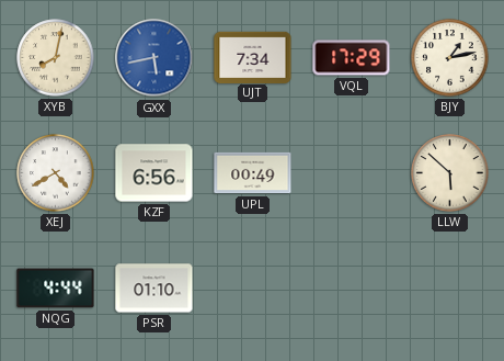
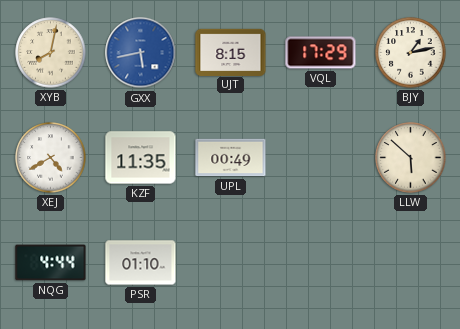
UJT: 7:34 -> 8:15 (231, 52)
KZF: 6:56 -> 11:35 (141, 158)
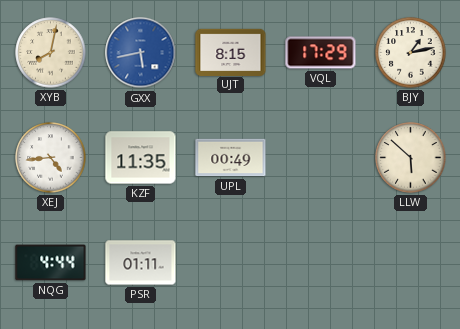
XEJ: 4:40 -> 4:44 (51, 158)
PSR: 01:10 -> 01:11 (141, 263)
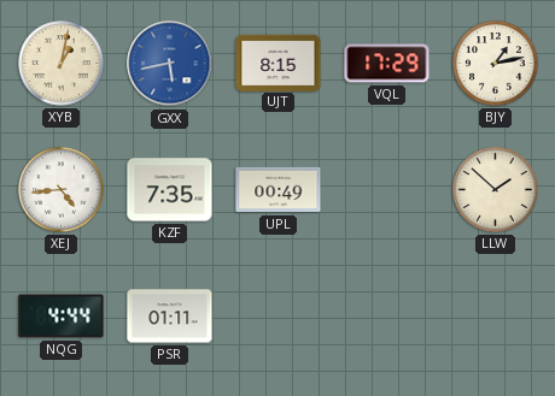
XYB: 8:02 -> 1:02 (62, 64)
KZF: 11:35 -> 7:35 (170, 190)
LLW: 5:52 -> 1:52 (496, 190)
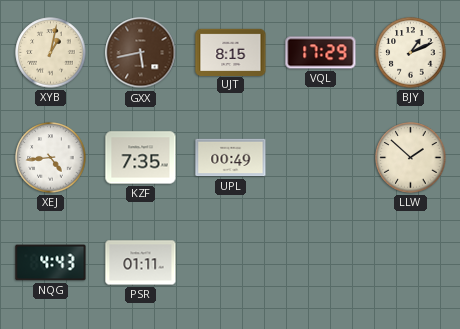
GXX dial: blue -> brown (141, 53)
BJY: 1:13 -> 1:11 (411, 53)
NQG: 4:44 -> 4:43 (51, 263)
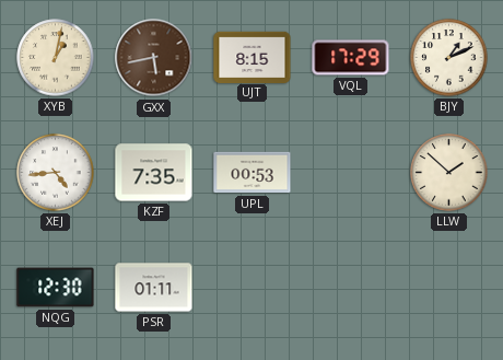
UPL: 00:49 -> 00:53 (253, 173)
NQG: 4:43 -> 12:30 (56, 288)
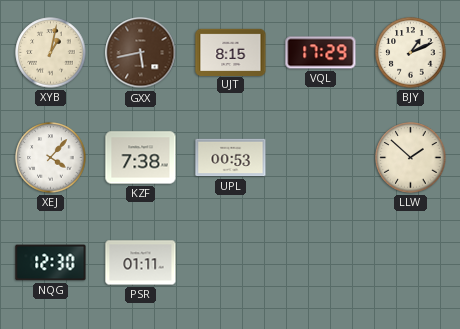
XEJ: 4:44 -> 4:07 (51, 158)
KZF: 7:35 -> 7:38 (141, 158)
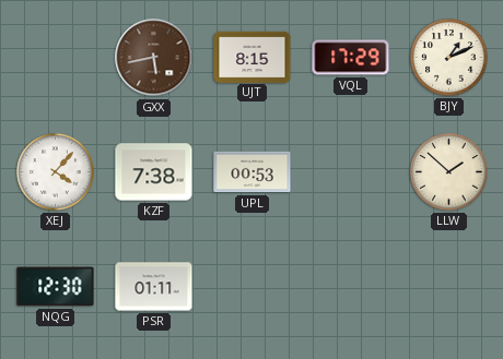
XYB: 1:02 -> none (51, 53)
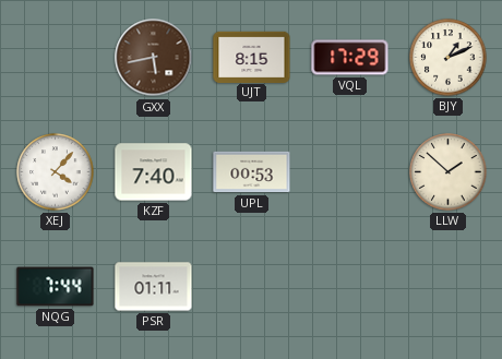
KZF: 7:38 -> 7:40 (154, 172)
NQG: 12:30 -> 7:44 (56, 287)
